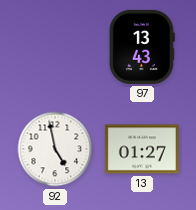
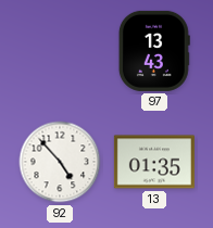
92: 4:58 -> 4:53 (60, 162)
13: 01:27 -> 01:35 (154, 162)
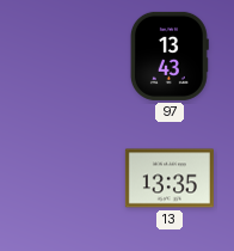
92: 4:53 -> none (60, 162)
13: 01:35 -> 13:35 (170, 178)
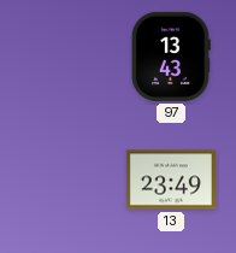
13: 13:35 -> 23:49 (171, 180)
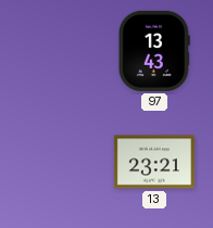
13: 23:49 -> 23:21 (154, 162)
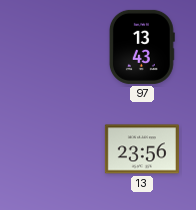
13: 23:21 -> 23:56 (142, 149)
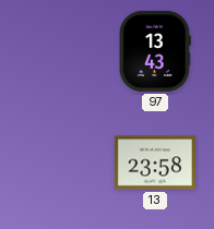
13: 23:56 -> 23:58 (155, 162)
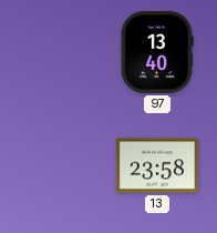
97: 13:43 -> 13:40 (157, 52)
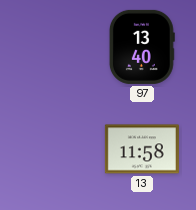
13: 23:58 -> 11:58 (142, 149)
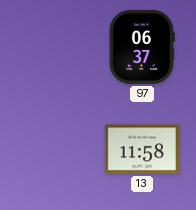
97: 13:40 -> 06:37 (142, 47)
